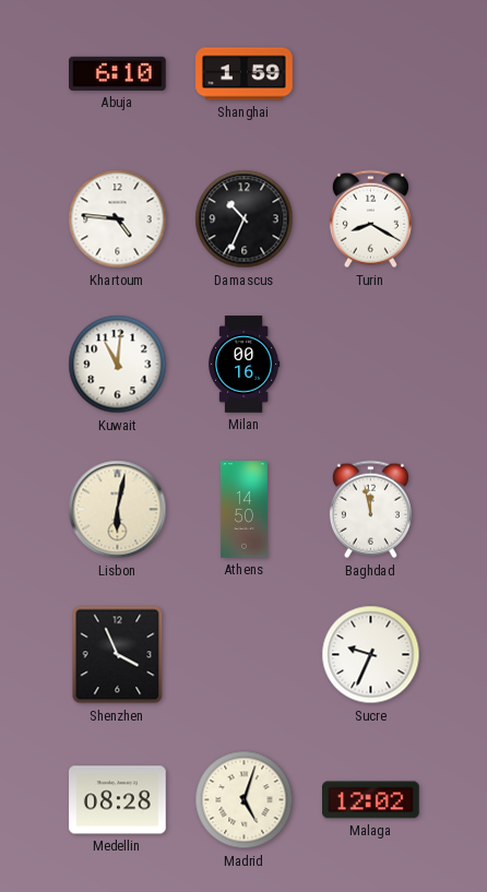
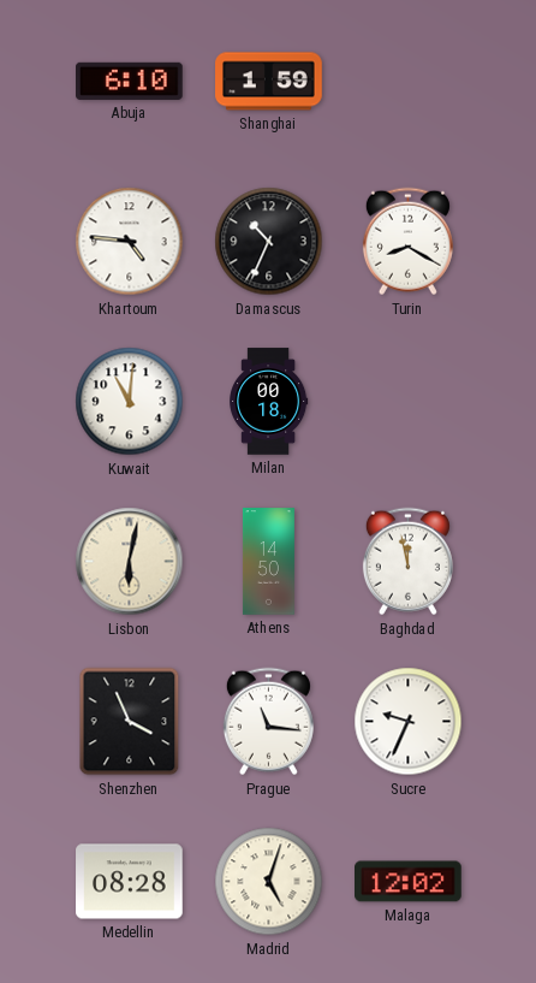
Milan: 00:16 -> 00:18 (269, 402)
Prague: none -> 11:16 (268, 722)
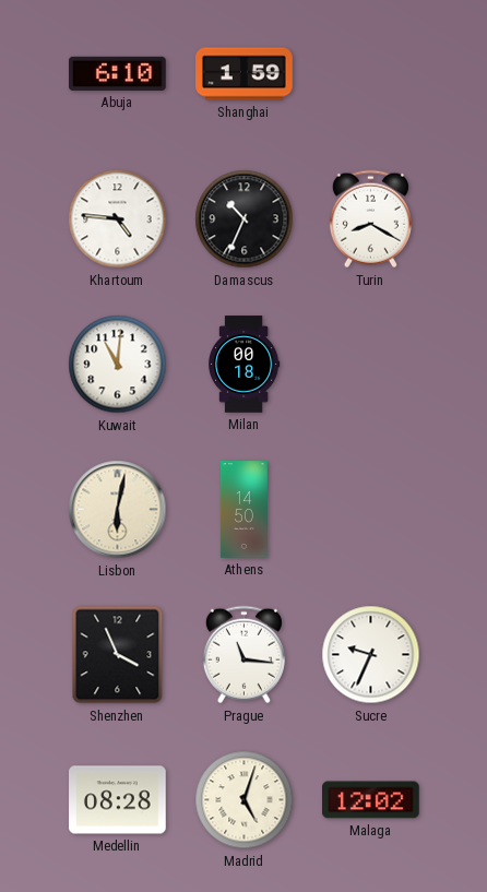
Baghdad: 11:58 -> none (407, 562)
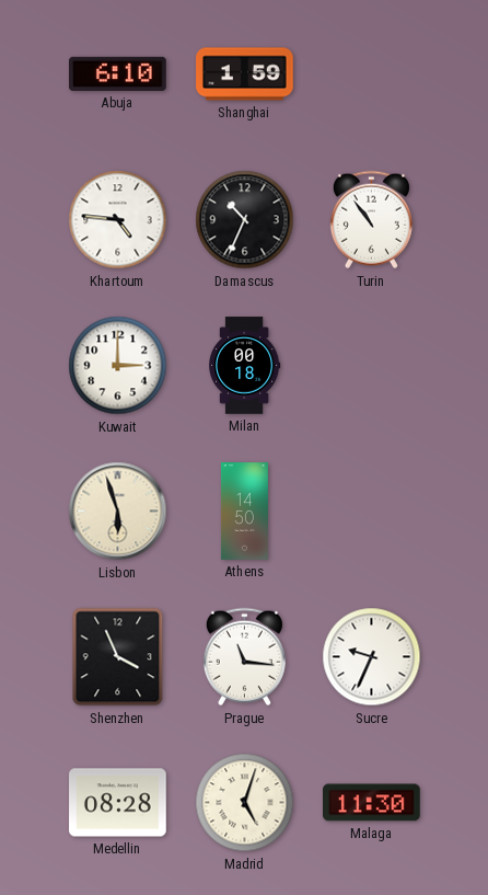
Turin: 8:20 -> 10:54 (371, 220)
Kuwait: 11:01 -> 3:00 (118, 366)
Lisbon: 6:02 -> 5:57 (118, 512)
Malaga: 12:02 -> 11:30 (372, 803)
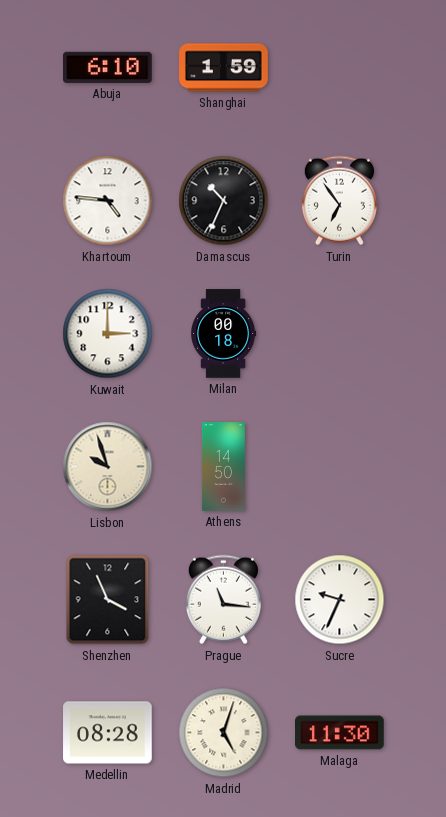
Turin: 10:54 -> 6:54 (339, 201)
Lisbon: 5:57 -> 9:57 (108, 467)
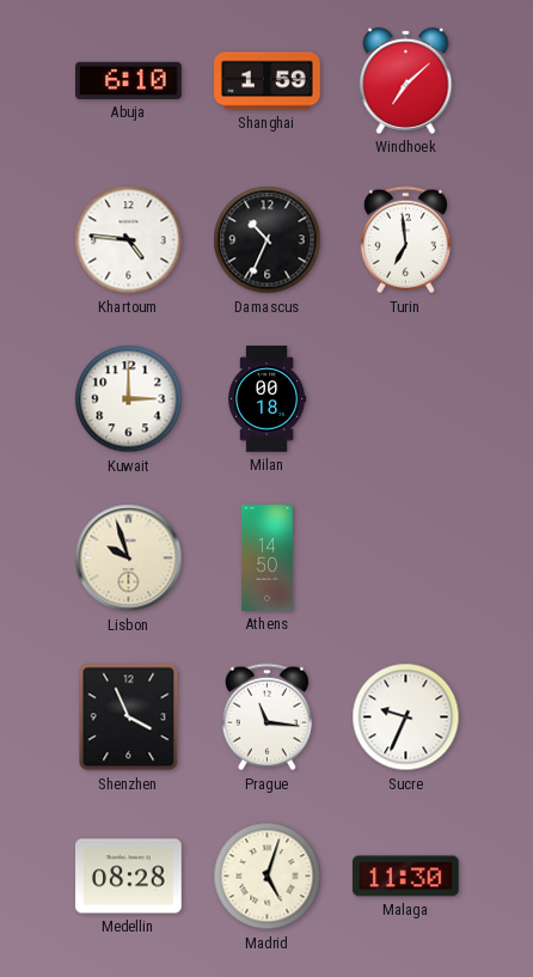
Windhoek: none -> 7:08 (406, 80)
Turin: 6:54 -> 6:59 (405, 240)
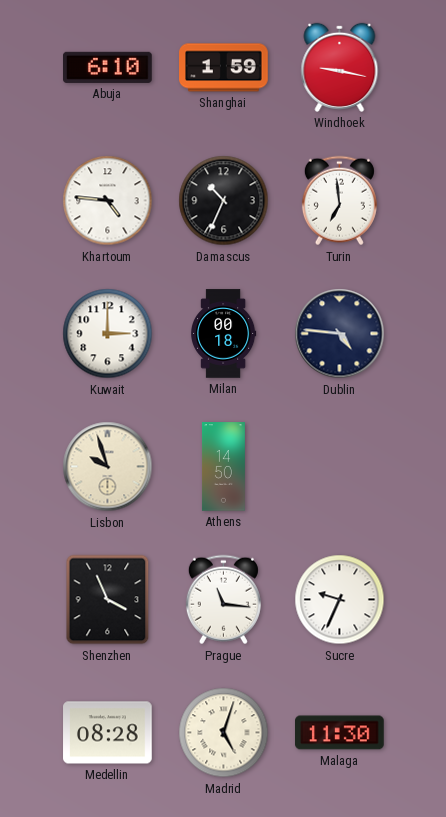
Windhoek: 7:08 -> 9:17 (340, 67)
Dublin: none -> 4:46 (340, 334)
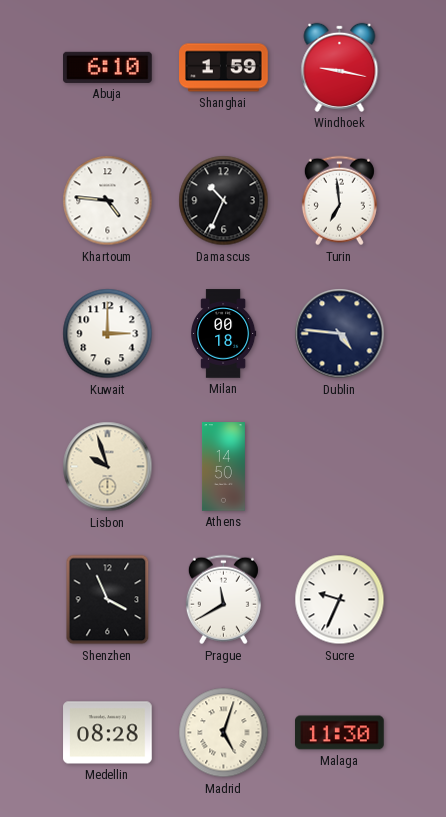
Prague: 11:16 -> 11:40 (223, 600)
